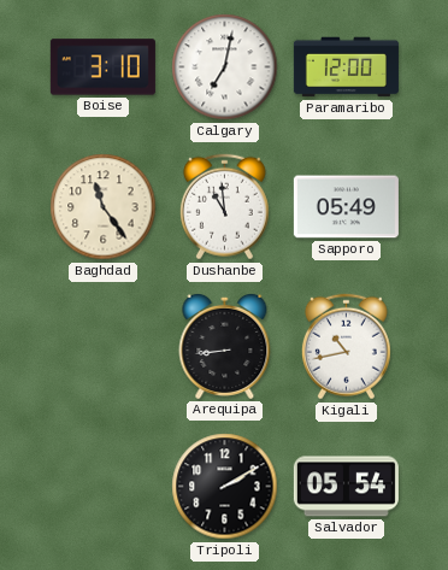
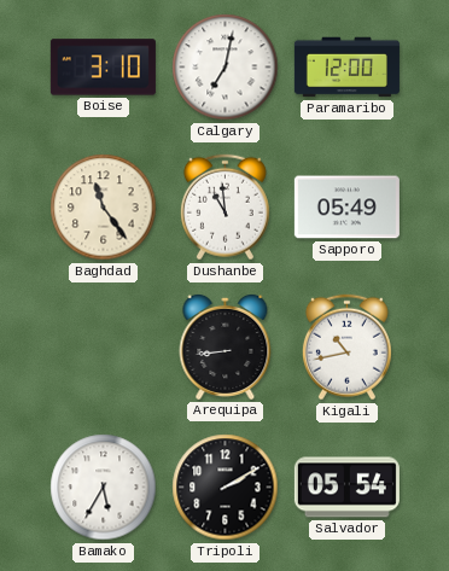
Bamako: none -> 5:35 (104, 488)
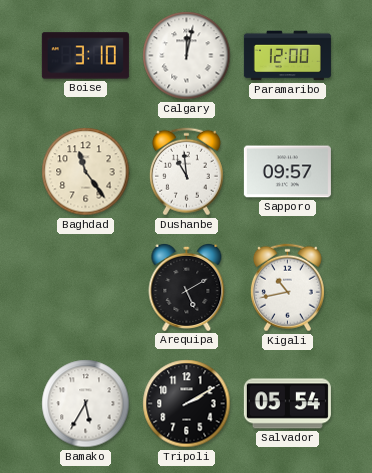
Calgary: 7:02 -> 12:02 (187, 56)
Sapporo: 05:49 -> 09:57 (287, 172)
Arequipa: 8:44 -> 5:10 (187, 287)
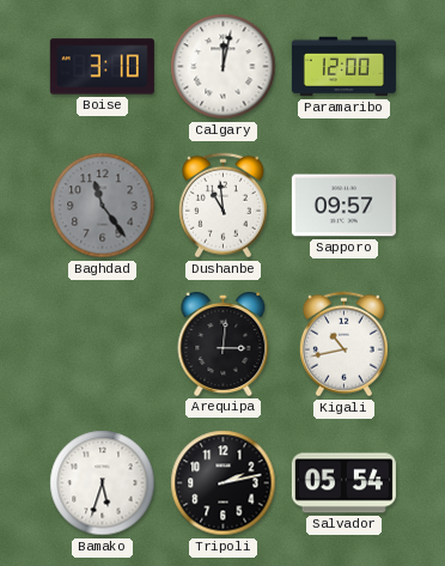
Baghdad dial: cream -> grey (103, 206)
Arequipa: 5:10 -> 3:01 (224, 343)
Bamako: 5:35 -> 5:33 (103, 483)
Tripoli: 2:10 -> 2:13 (224, 483)
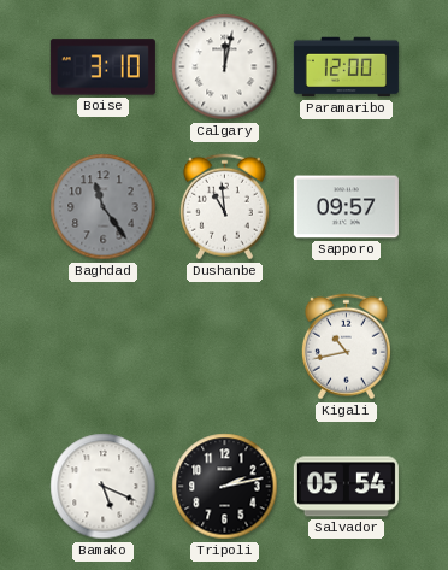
Arequipa: 3:01 -> none (224, 343)
Bamako: 5:33 -> 5:19 (104, 487)
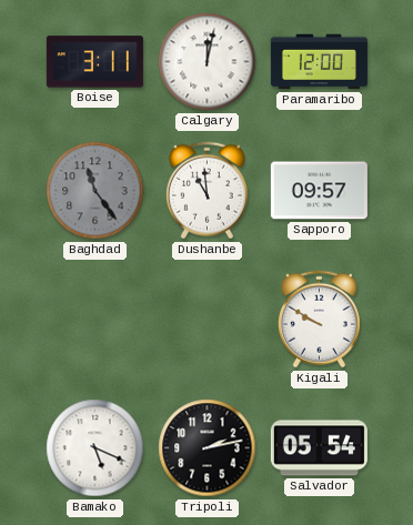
Boise: 3:10 -> 3:11 (94, 62)
Kigali: 10:43 -> 9:50 (319, 320)
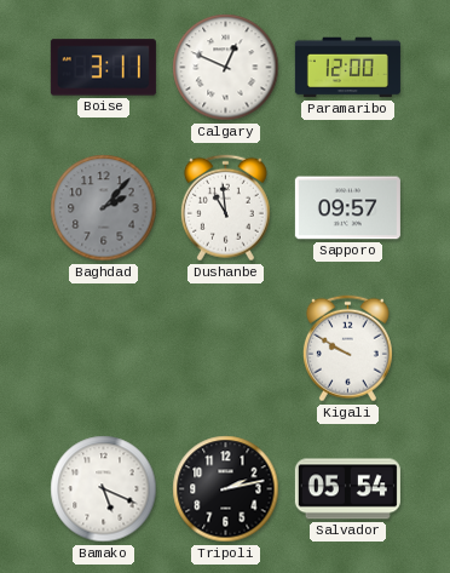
Calgary: 12:02 -> 12:49 (226, 68)
Baghdad: 11:24 -> 2:07 (104, 208)
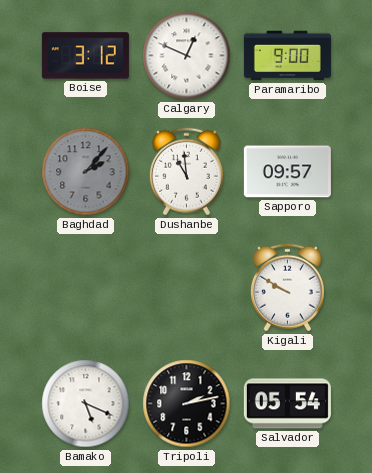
Boise: 3:11 -> 3:12 (85, 56)
Paramaribo: 12:00 -> 9:00 (287, 56)
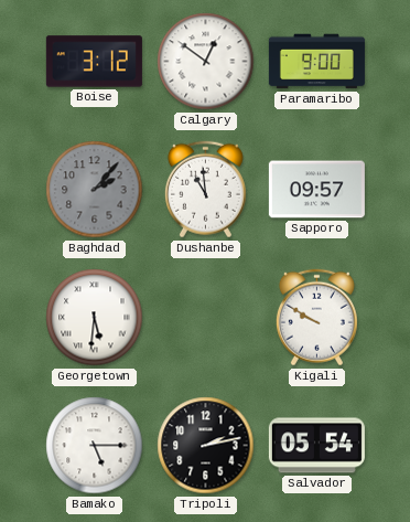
Calgary: 12:49 -> 12:51 (206, 62)
Georgetown: none -> 5:31 (95, 318)
Bamako: 5:19 -> 5:15 (95, 446)
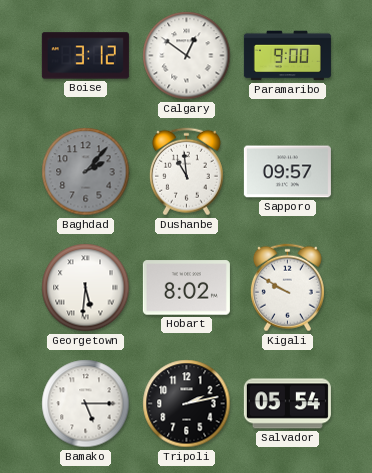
Hobart: none -> 8:02 (186, 288)
